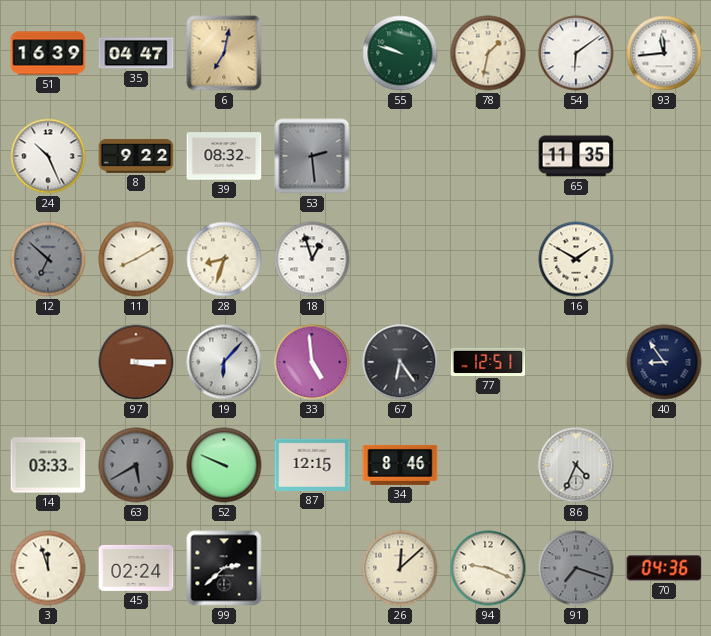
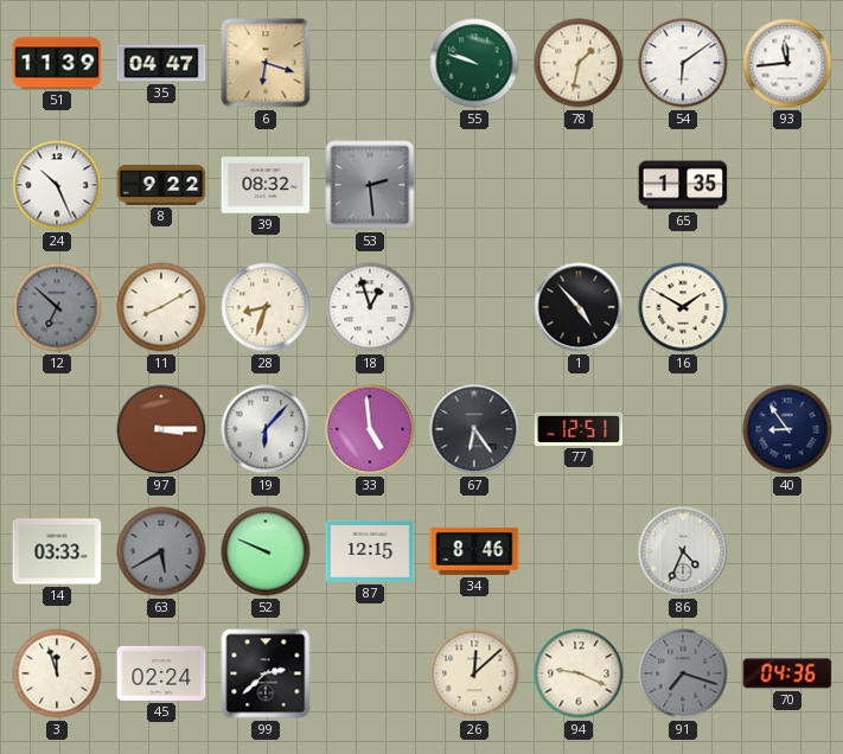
51: 16:39 -> 11:39 (57, 63)
6: 7:02 -> 6:18 (266, 63)
65: 11:35 -> 1:35 (683, 185)
1: none -> 4:53 (579, 307)
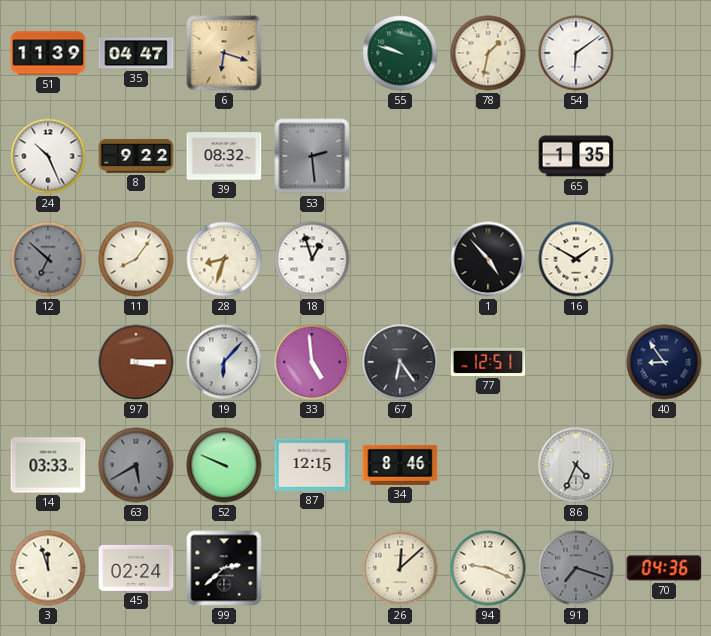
93: 11:44 -> none (787, 63)
11: 8:10 -> 8:06 (136, 259)
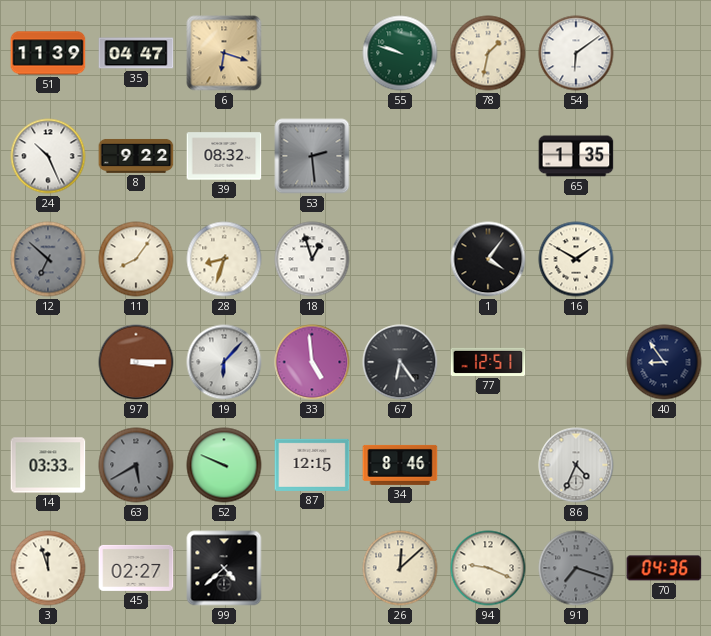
1: 4:53 -> 4:06 (488, 259)
45: 02:24 -> 02:27 (136, 568)
99: 2:38 -> 4:38 (224, 568)
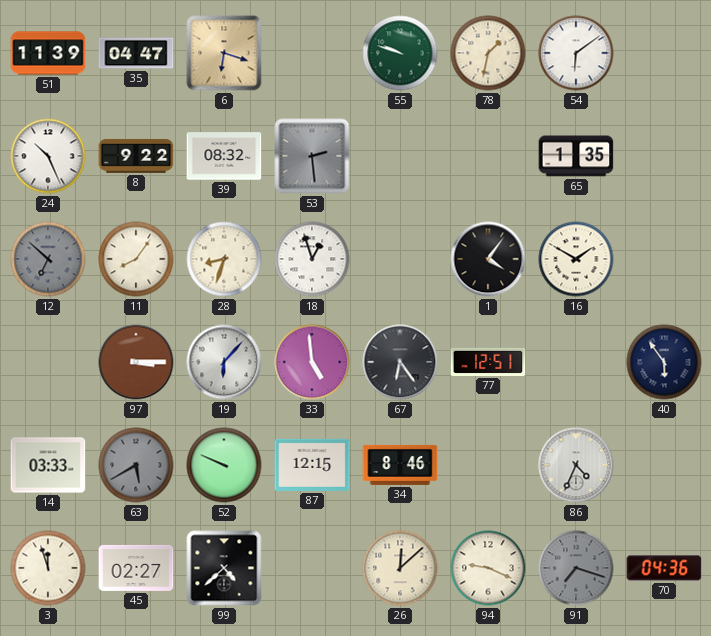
40: 8:54 -> 5:54 (664, 362)
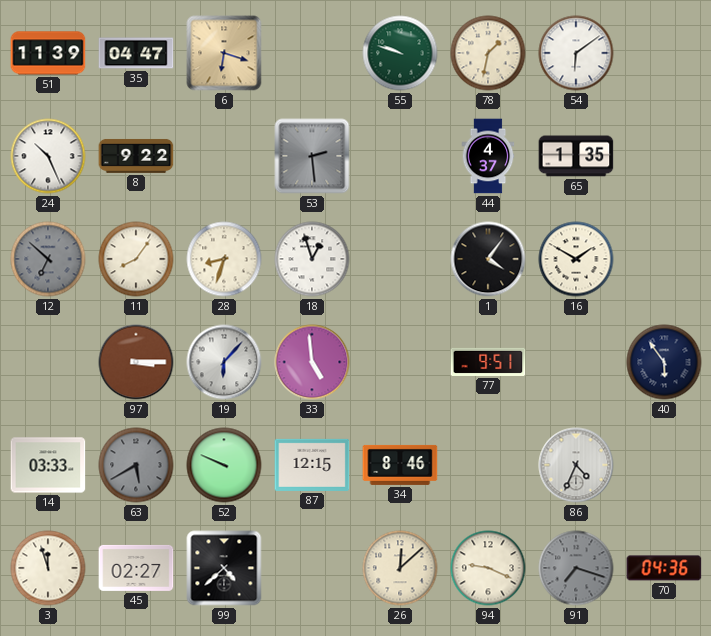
39: 08:32 -> none (224, 156)
44: none -> 4:37 (488, 156)
67: 6:24 -> none (400, 362)
77: 12:51 -> 9:51 (488, 362)
